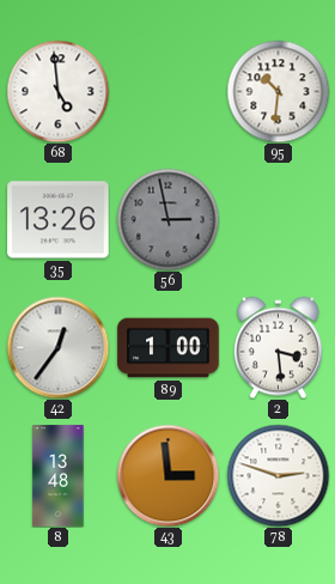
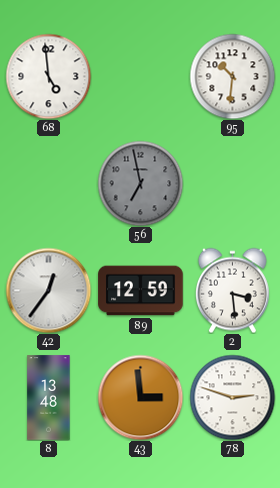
35: 13:26 -> none (59, 220)
56: 2:58 -> 6:58 (140, 183)
89: 1:00 -> 12:59 (141, 291)
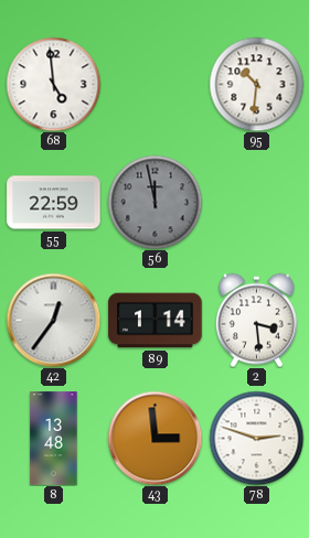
55: none -> 22:59 (54, 203)
56: 6:58 -> 11:58 (154, 202)
89: 12:59 -> 1:14 (156, 321)
